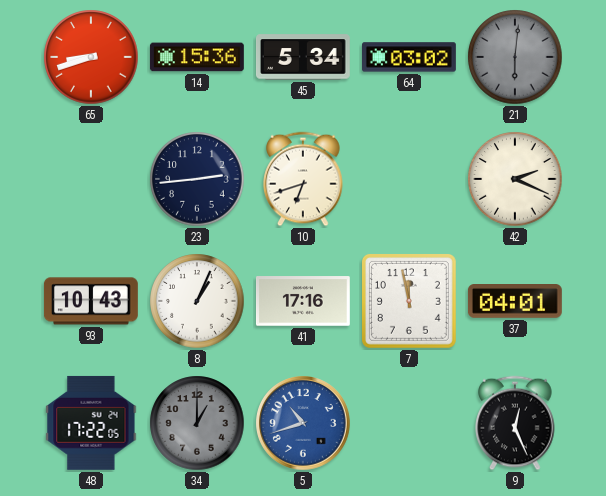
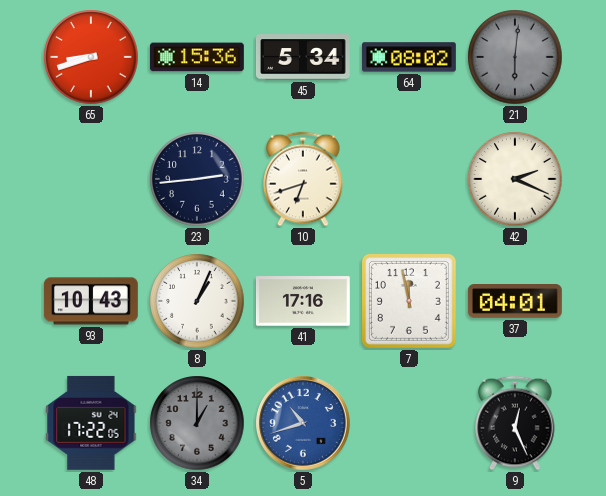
64: 03:02 -> 08:02 (410, 57)
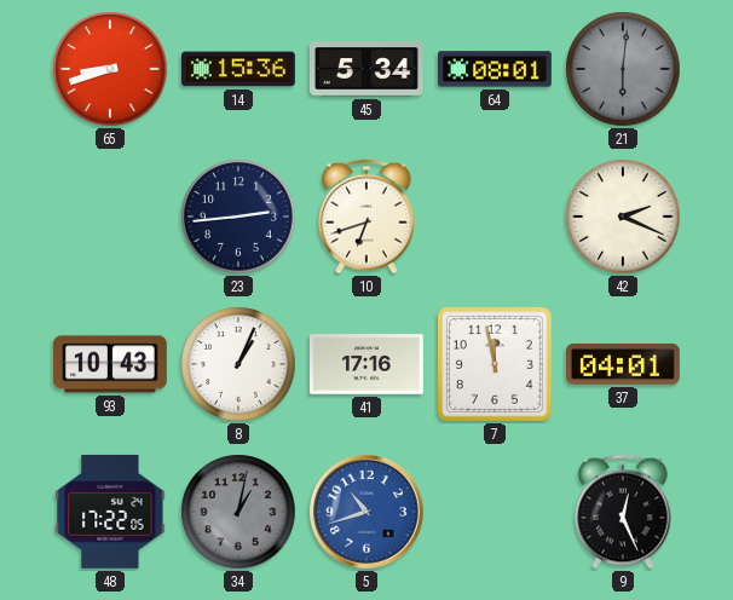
64: 08:02 -> 08:01 (496, 69)
34: 1:00 -> 1:02 (238, 512)
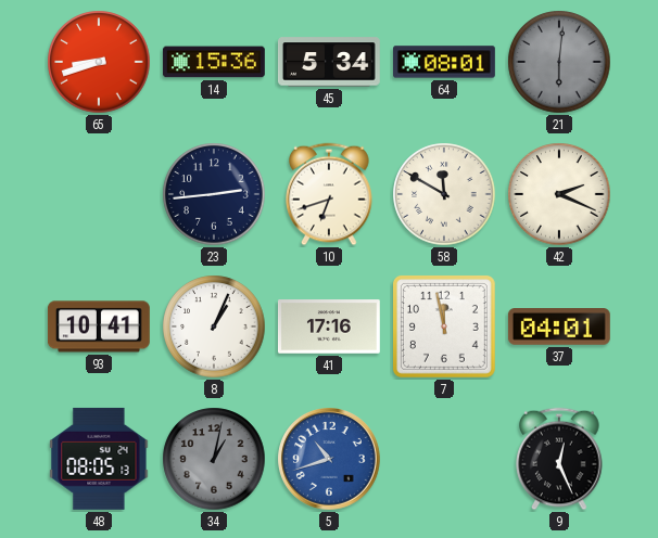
58: none -> 11:50 (444, 194)
93: 10:43 -> 10:41 (99, 326)
48: 17:22 -> 08:05 (99, 459)
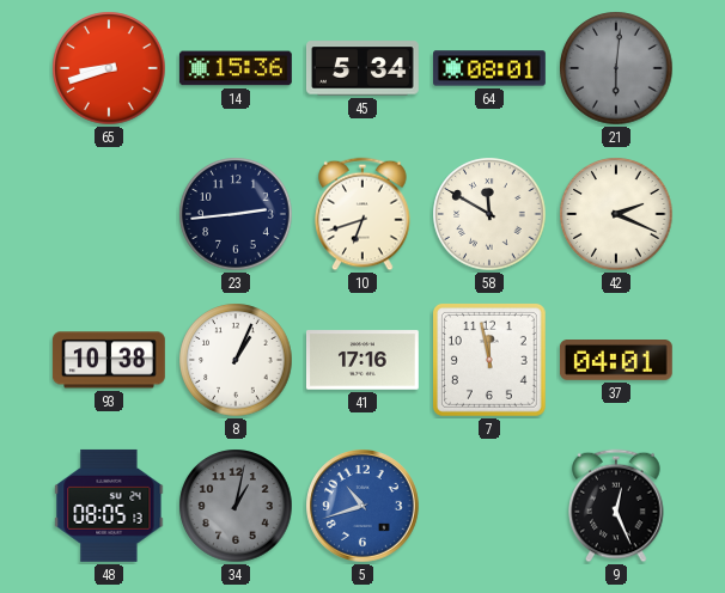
93: 10:41 -> 10:38 (109, 360)
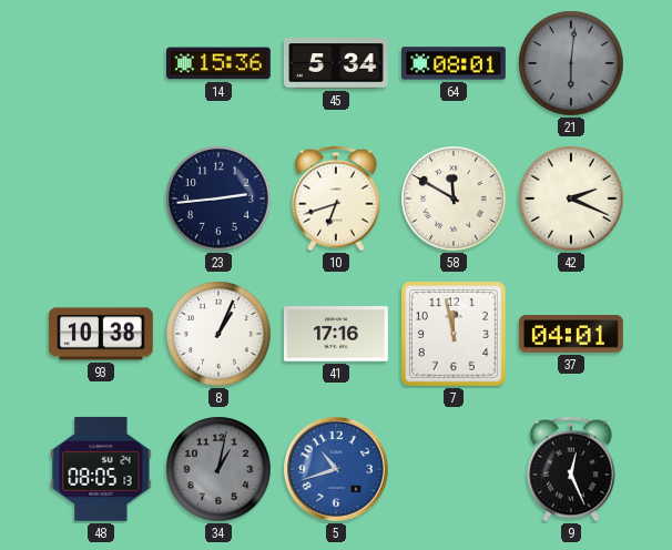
65: 8:42 -> none (109, 68)
